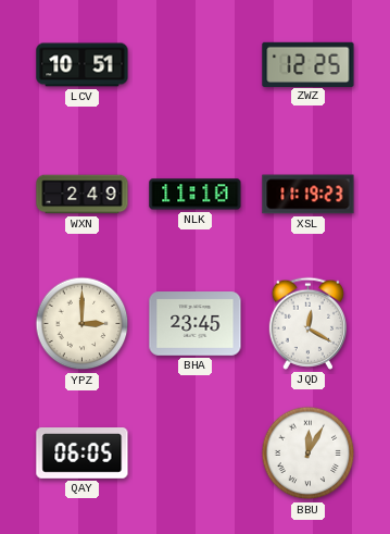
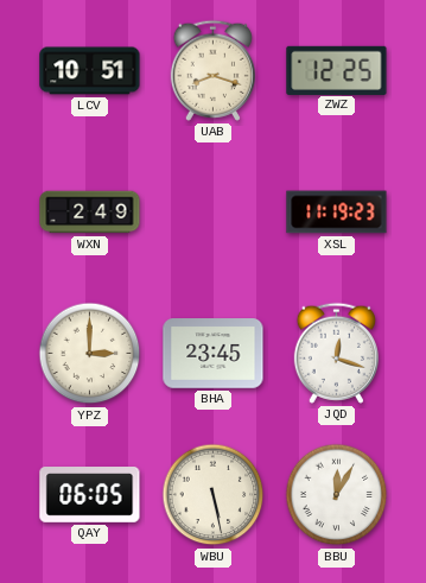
UAB: none -> 8:18 (212, 70)
NLK: 11:10 -> none (196, 195)
JQD: 12:20 -> 12:18 (336, 353)
WBU: none -> 5:28 (214, 495)
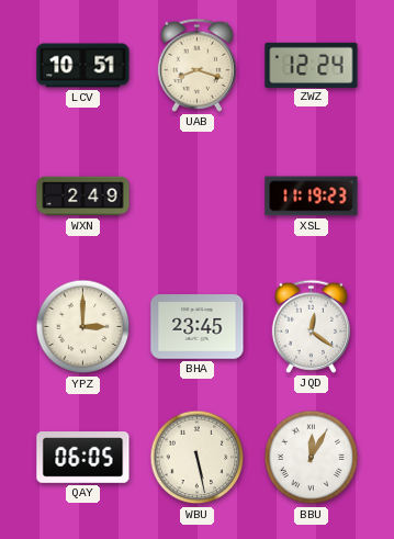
ZWZ: 12:25 -> 12:24 (312, 65)
JQD: 12:18 -> 12:21 (311, 326)
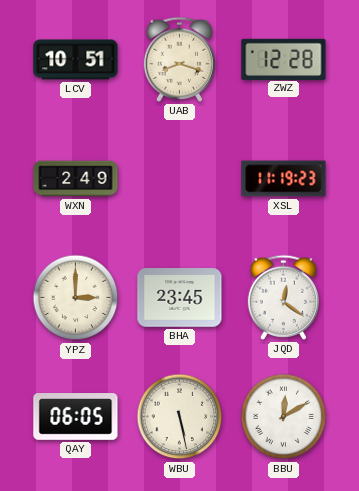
ZWZ: 12:24 -> 12:28 (284, 59)
BBU: 12:05 -> 12:10 (284, 417)
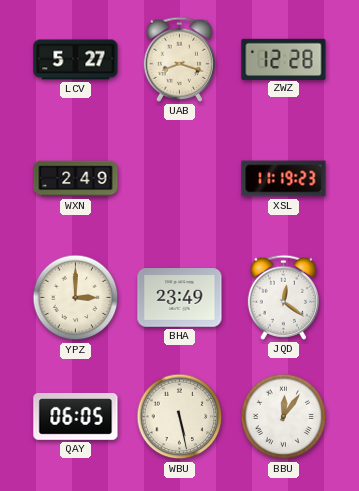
LCV: 10:51 -> 5:27 (76, 60)
BHA: 23:45 -> 23:49 (180, 298)
BBU: 12:10 -> 12:06 (284, 417)
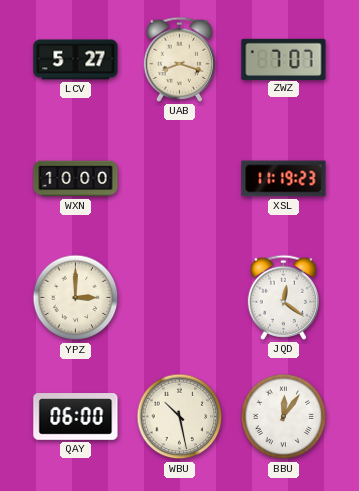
ZWZ: 12:28 -> 7:07 (284, 59)
WXN: 2:49 -> 10:00 (76, 179)
BHA: 23:49 -> none (180, 298)
QAY: 06:05 -> 06:00 (76, 417)
WBU: 5:28 -> 10:28 (180, 417)
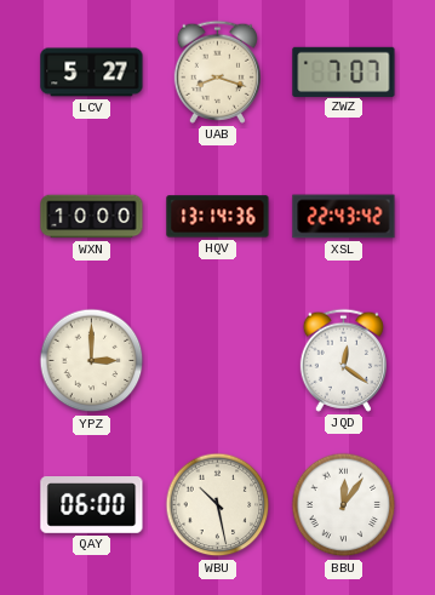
HQV: none -> 13:14 (218, 217)
XSL: 11:19 -> 22:43 (344, 217)
